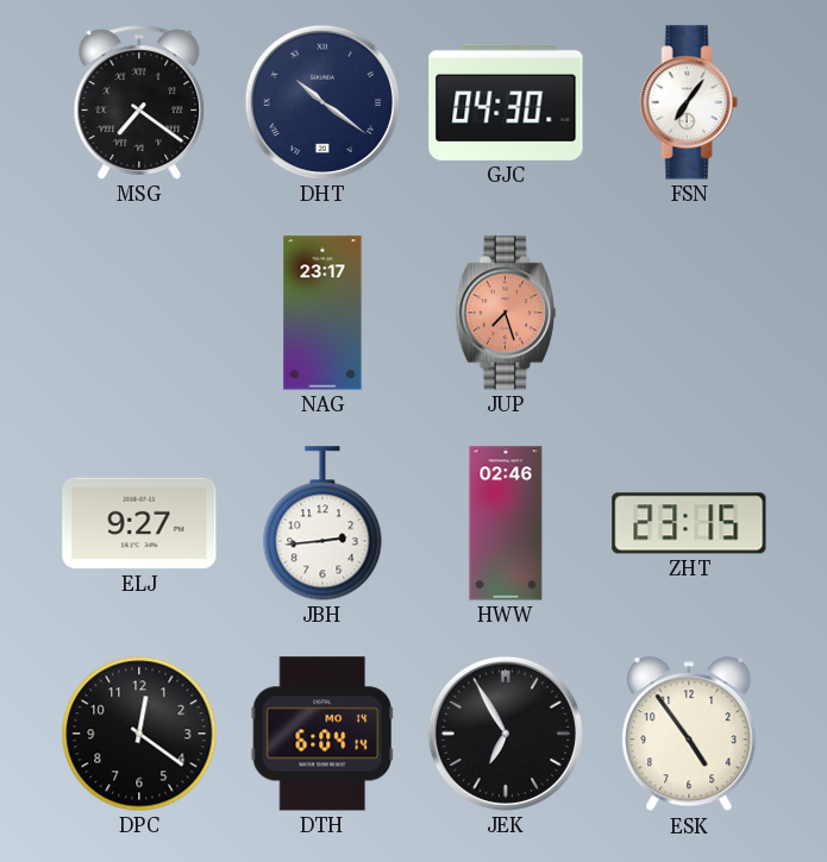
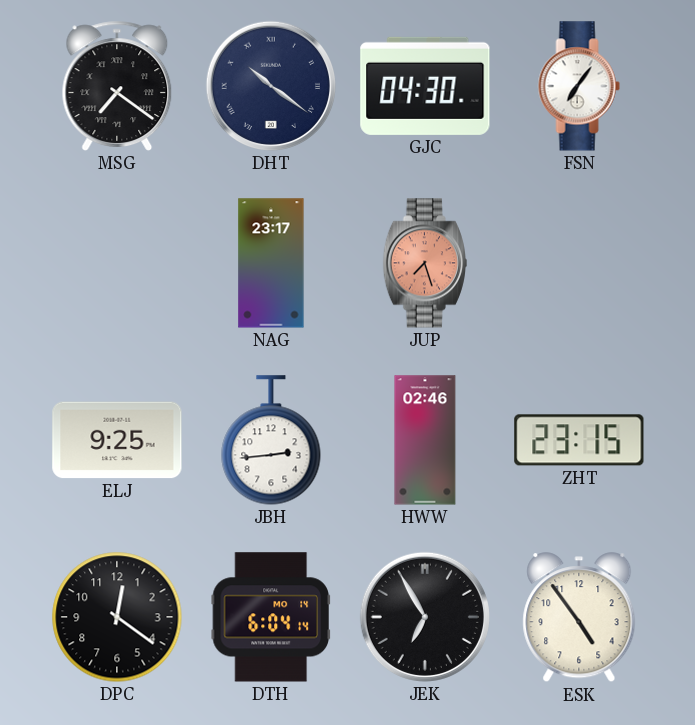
ELJ: 9:27 -> 9:25 (117, 440)
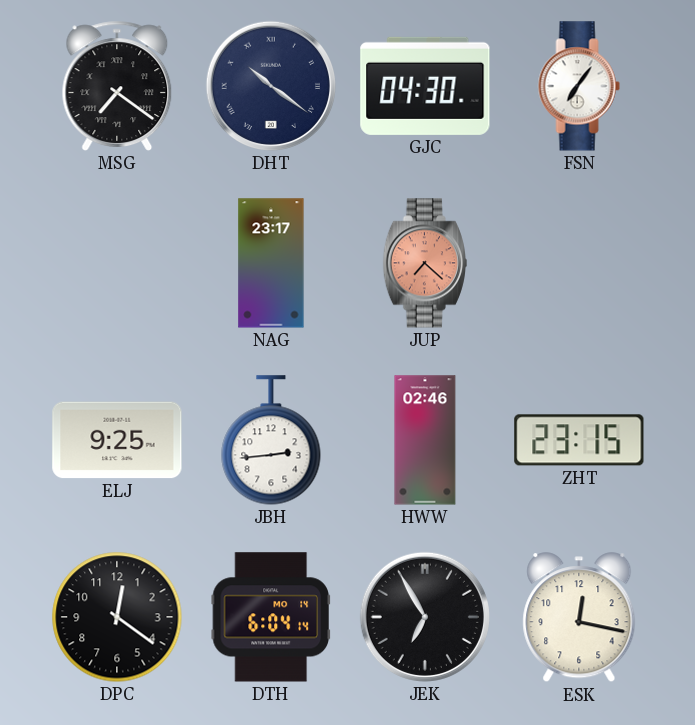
JUP: 7:27 -> 7:22 (425, 263)
ESK: 4:54 -> 12:17 (579, 618)
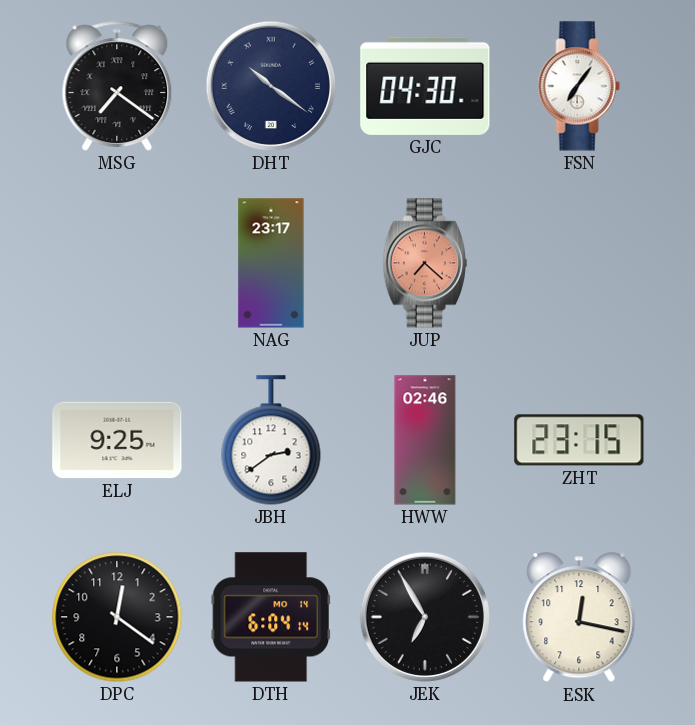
JBH: 2:44 -> 2:39 (271, 440)
